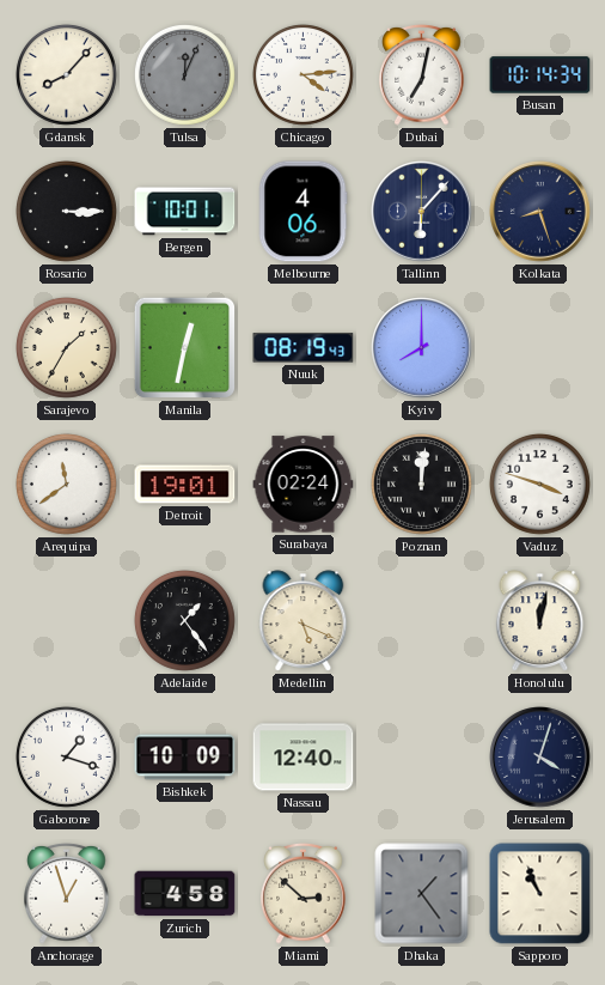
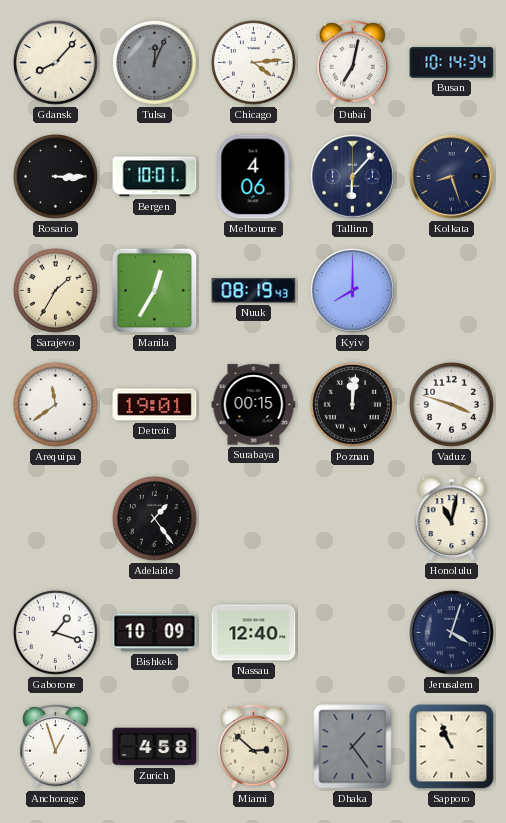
Manila: 12:32 -> 12:35 (155, 291)
Surabaya: 02:24 -> 00:15 (254, 405)
Medellin: 5:19 -> none (304, 621)
Honolulu: 12:02 -> 11:02 (452, 519)
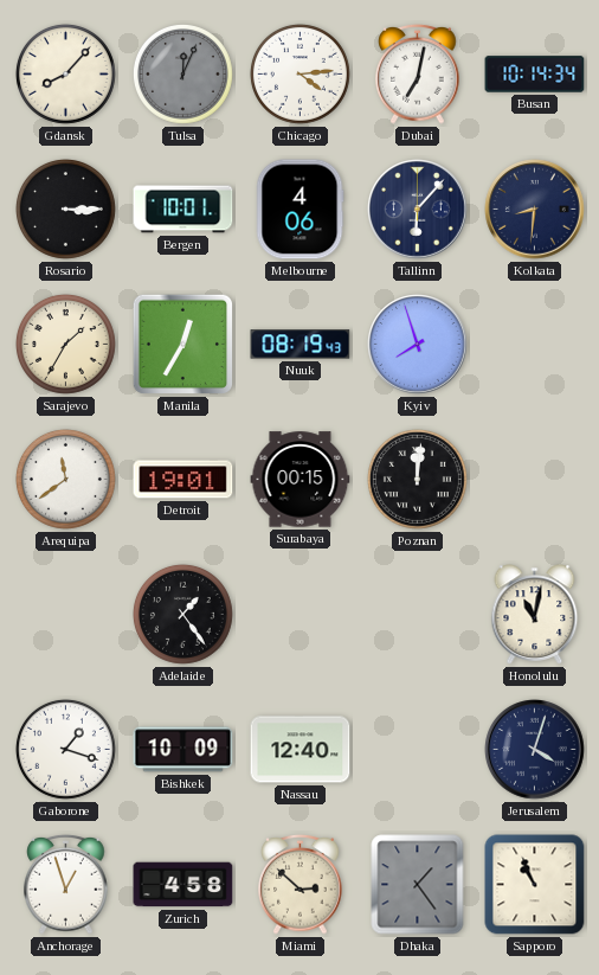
Kolkata: 8:27 -> 8:31 (535, 210)
Kyiv: 8:00 -> 7:57 (418, 345)
Vaduz: 3:48 -> none (451, 404)
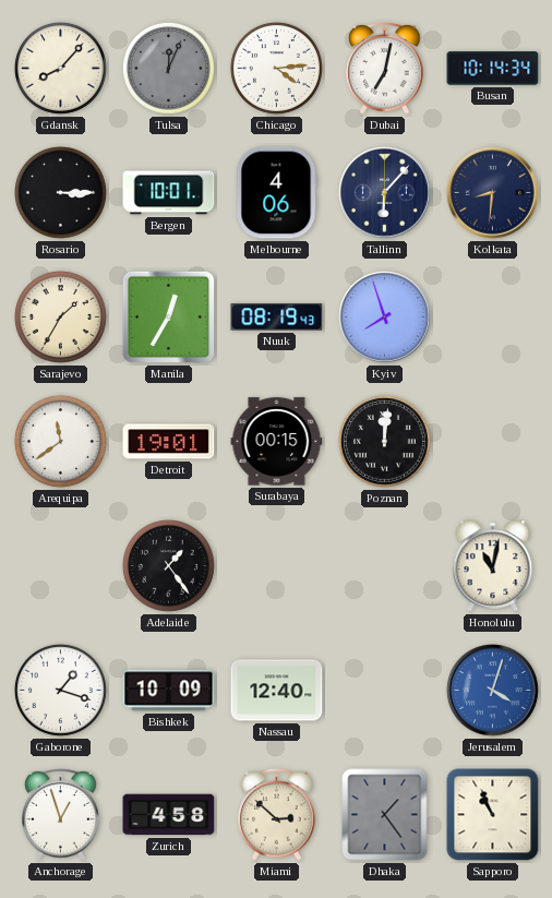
Jerusalem dial: navy -> blue (493, 691)
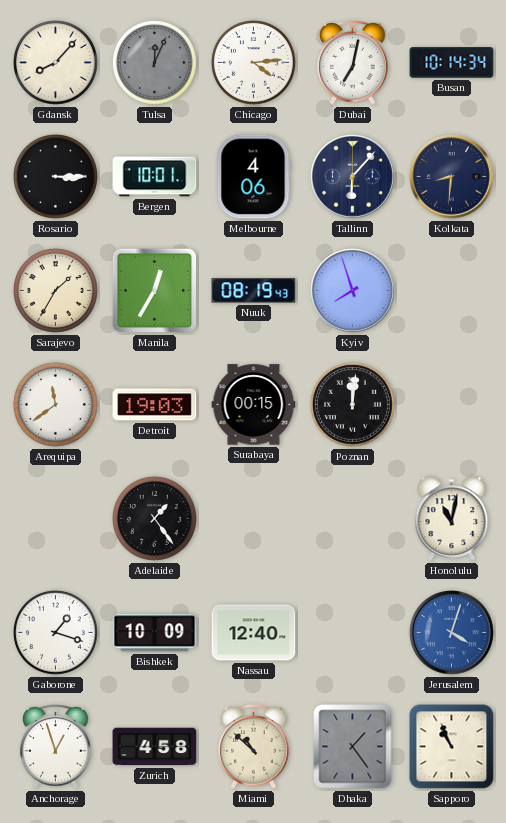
Detroit: 19:01 -> 19:03 (155, 405)
Miami: 2:52 -> 10:52 (254, 747)
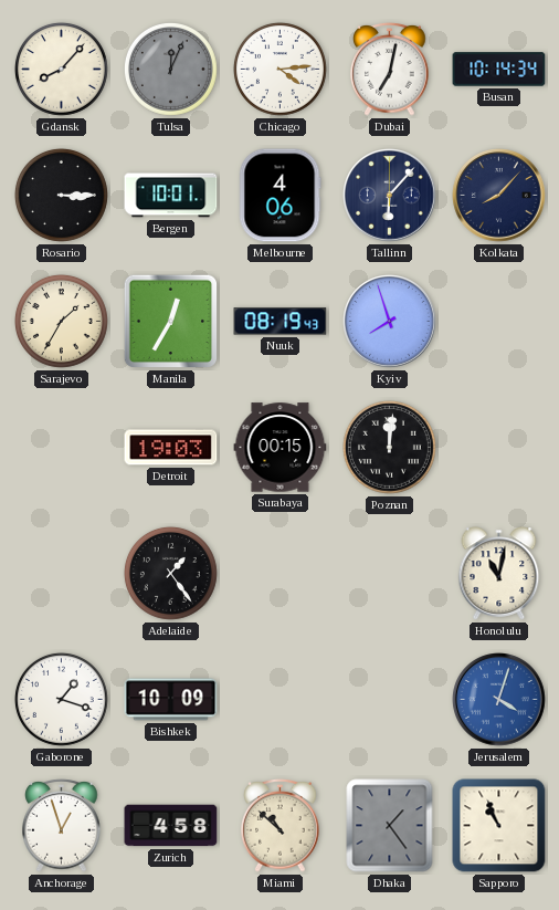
Kolkata: 8:31 -> 8:07 (499, 196)
Arequipa: 11:39 -> none (55, 404)
Nassau: 12:40 -> none (254, 633)
